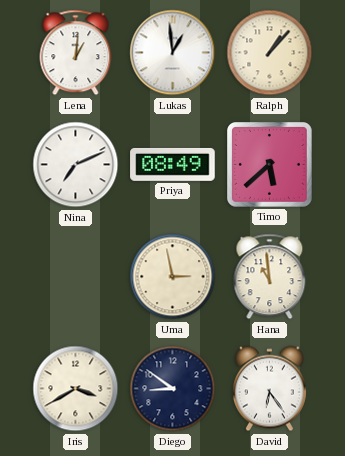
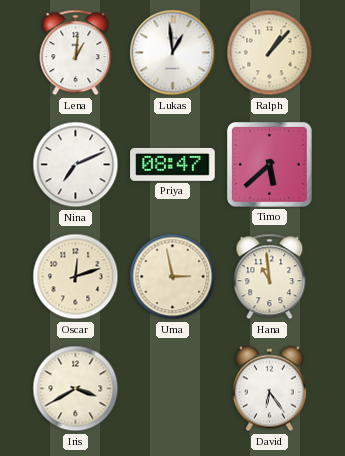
Priya: 08:49 -> 08:47 (173, 164)
Oscar: none -> 12:12 (76, 277)
Diego: 8:51 -> none (173, 389)
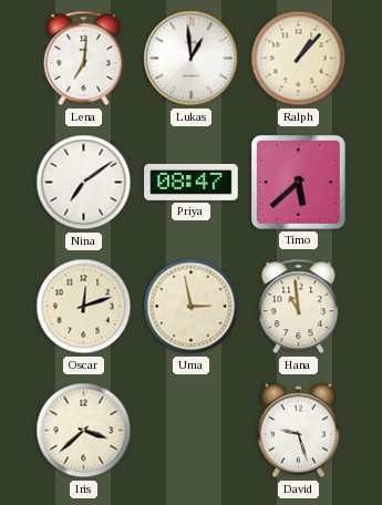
Lena: 1:01 -> 7:01 (84, 59)
Nina: 7:11 -> 7:09 (84, 183)
Iris: 3:40 -> 3:38 (84, 431)
David: 6:24 -> 9:27 (298, 431)
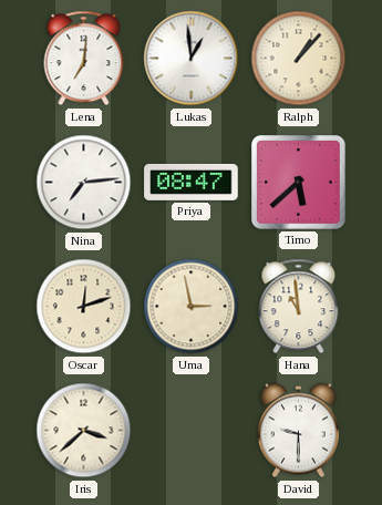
Nina: 7:09 -> 7:14 (84, 183)
David: 9:27 -> 9:30 (298, 431)
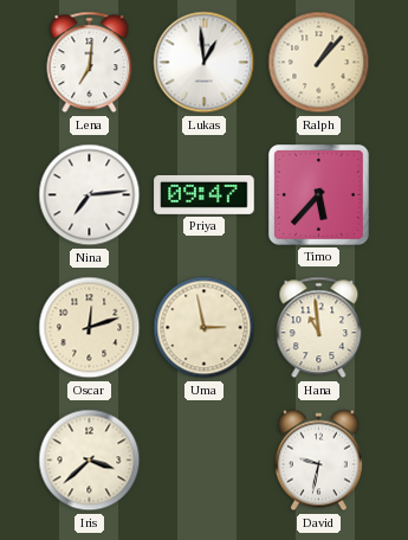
Priya: 08:47 -> 09:47 (205, 194)
Timo: 5:38 -> 5:37 (319, 195)
David: 9:30 -> 9:32 (318, 461)
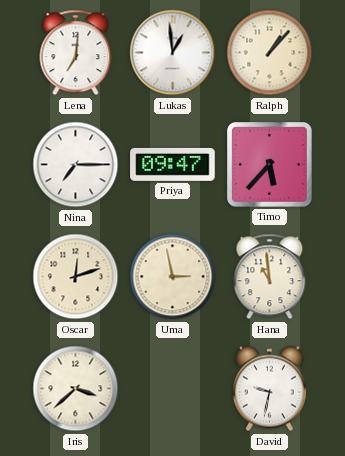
Nina: 7:14 -> 7:15 (76, 165)
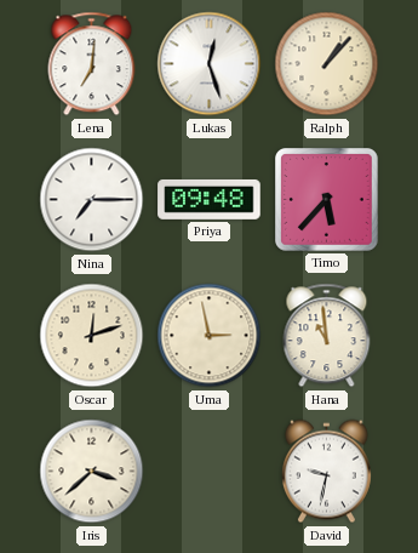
Lukas: 12:59 -> 12:27 (210, 64)
Priya: 09:47 -> 09:48 (210, 199)
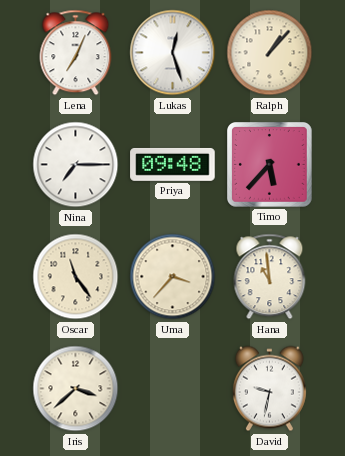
Lena: 7:01 -> 7:04 (76, 53)
Oscar: 12:12 -> 11:24 (76, 277)
Uma: 2:58 -> 3:37 (173, 277)
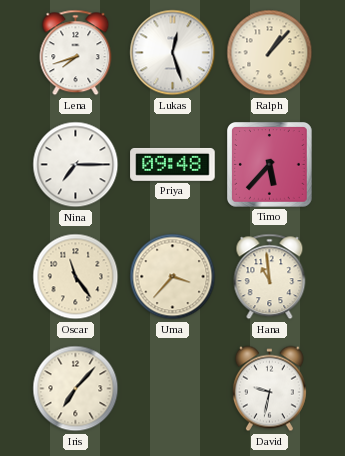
Lena: 7:04 -> 7:42 (76, 53)
Iris: 3:38 -> 7:07 (76, 389)
